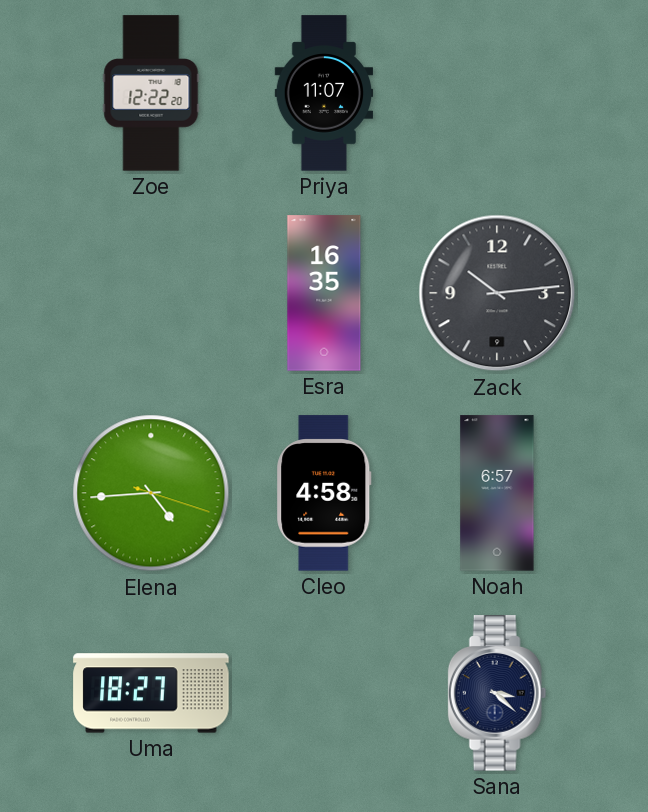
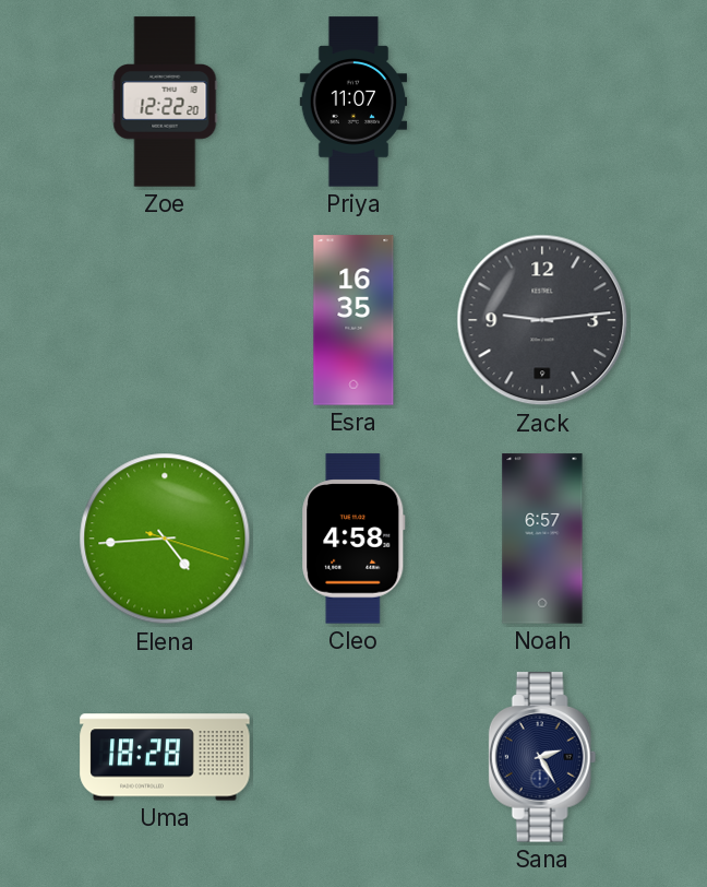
Zack: 10:14 -> 9:14 (542, 320)
Uma: 18:27 -> 18:28 (165, 757)
Sana: 3:22 -> 2:25 (542, 757)
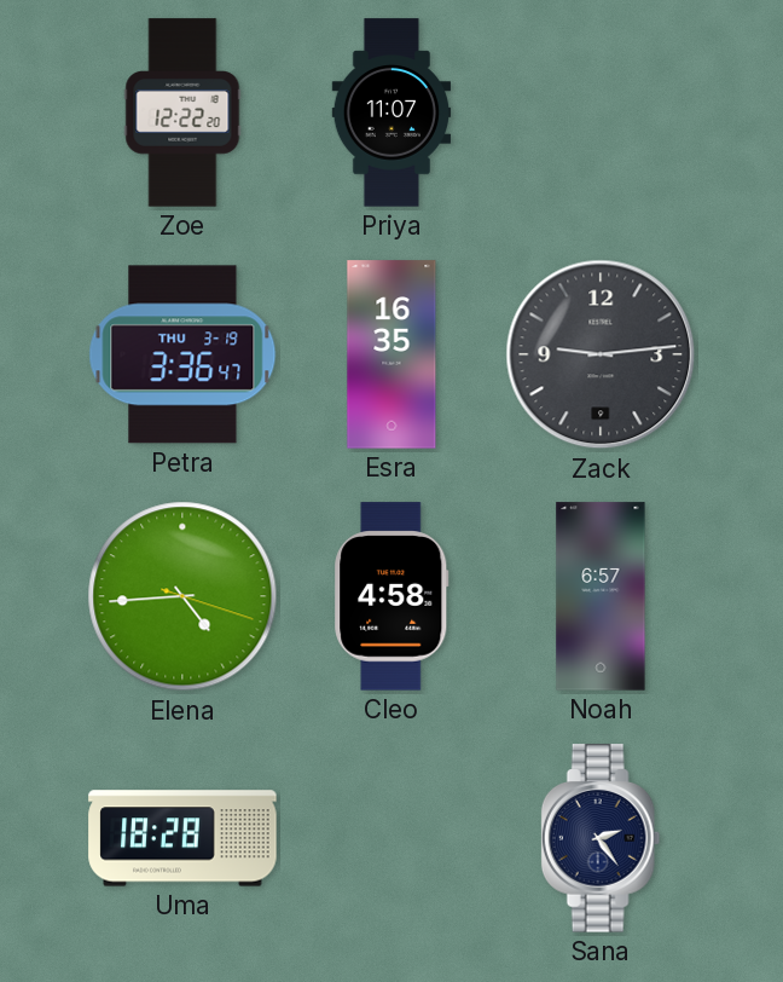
Petra: none -> 3:36 (182, 354)
Sana: 2:25 -> 2:24 (601, 838)
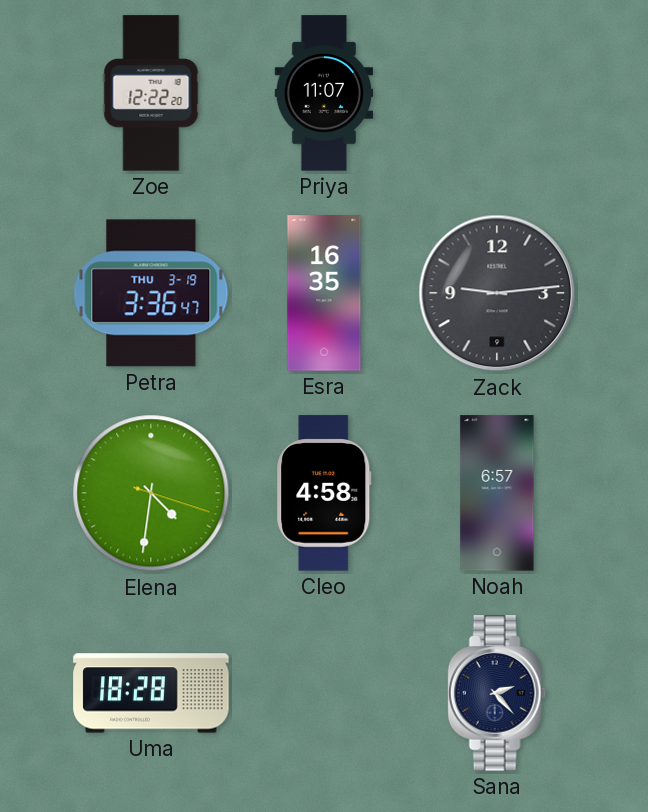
Elena: 4:44 -> 4:31 (151, 493)
Sana: 2:24 -> 2:23 (497, 693)
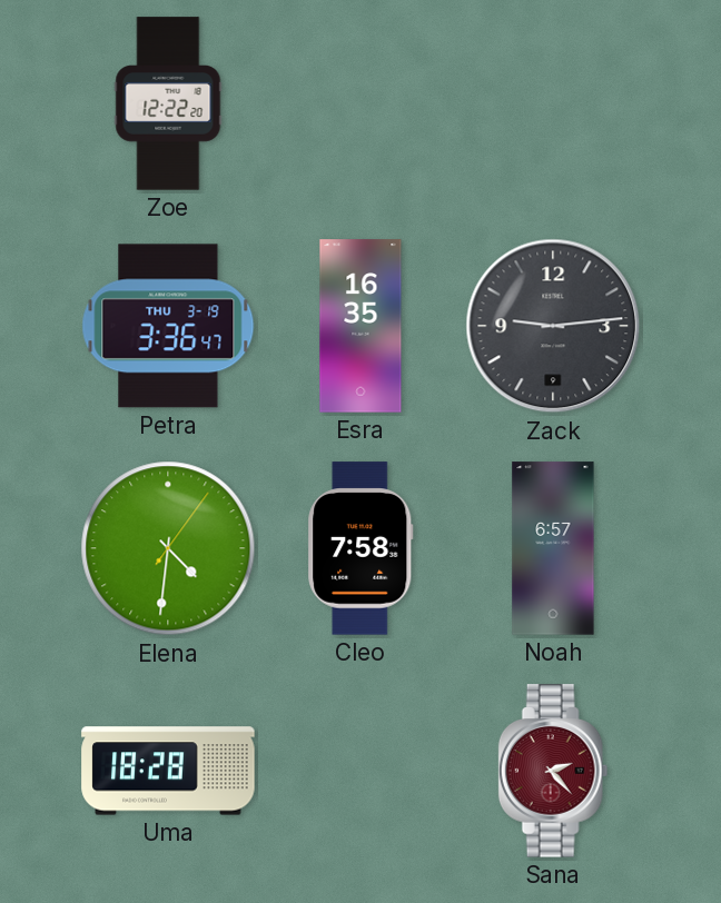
Priya: 11:07 -> none (324, 93)
Elena: 4:31:18 -> 4:31:06 (168, 548)
Cleo: 4:58 -> 7:58 (360, 548)
Sana dial: navy -> burgundy (553, 771)
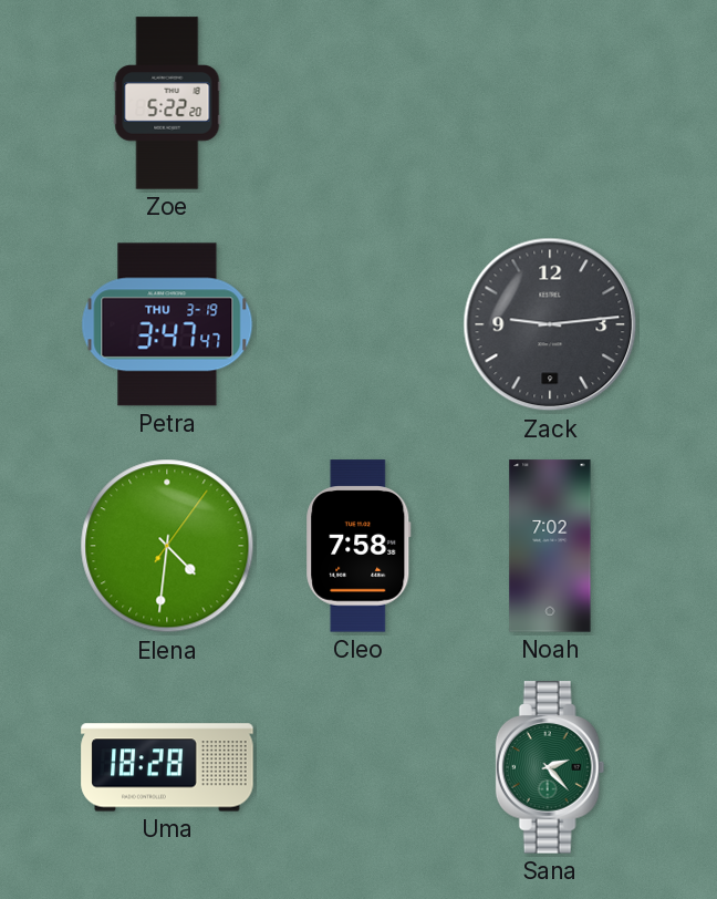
Zoe: 12:22 -> 5:22 (167, 103)
Petra: 3:36 -> 3:47 (167, 324)
Esra: 16:35 -> none (360, 326)
Noah: 6:57 -> 7:02 (550, 546)
Sana dial: burgundy -> green (550, 767)
